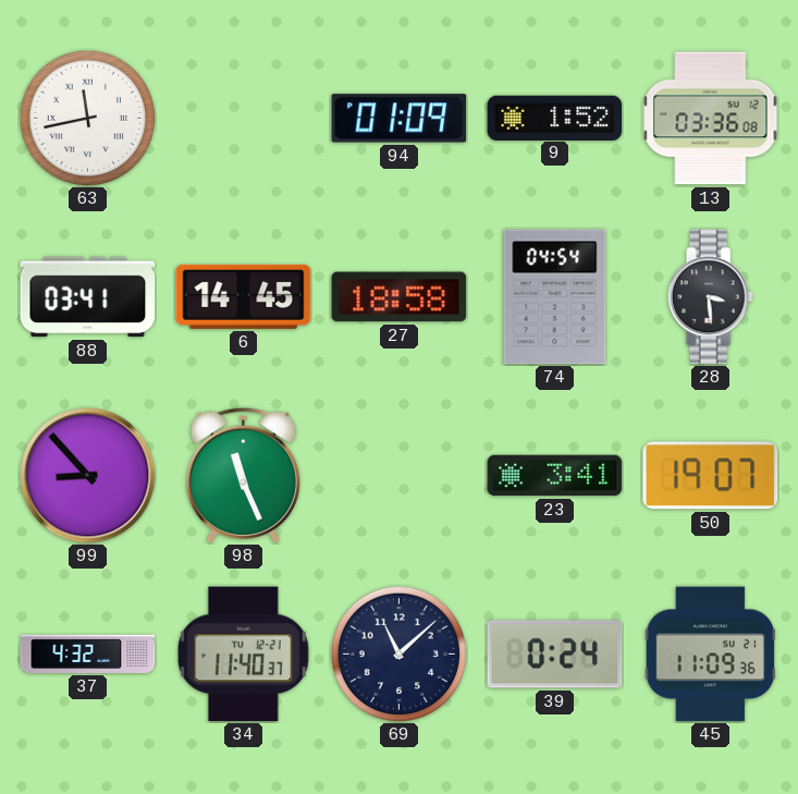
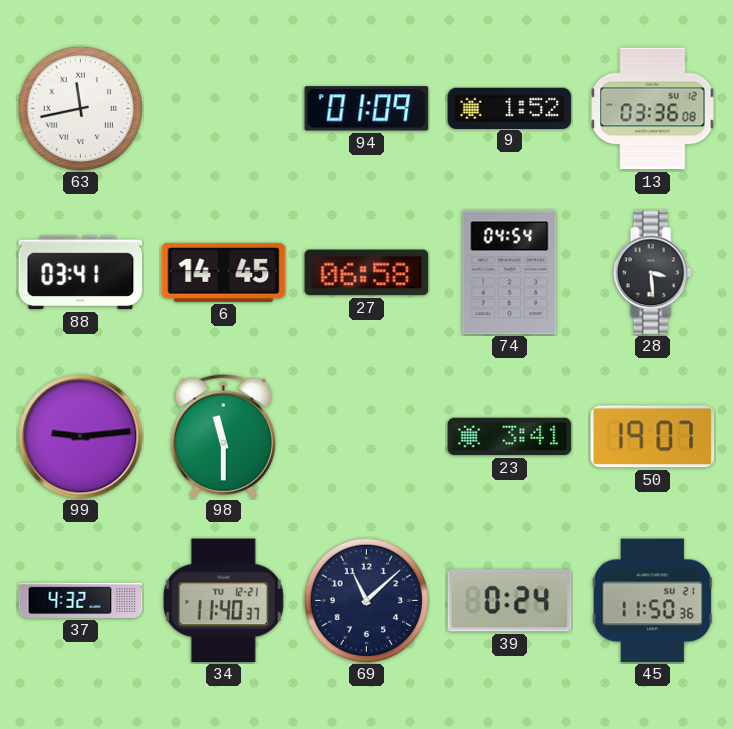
27: 18:58 -> 06:58 (367, 273)
99: 8:53 -> 9:14 (81, 437)
98: 11:26 -> 11:30 (223, 436)
45: 11:09 -> 11:50 (653, 601)
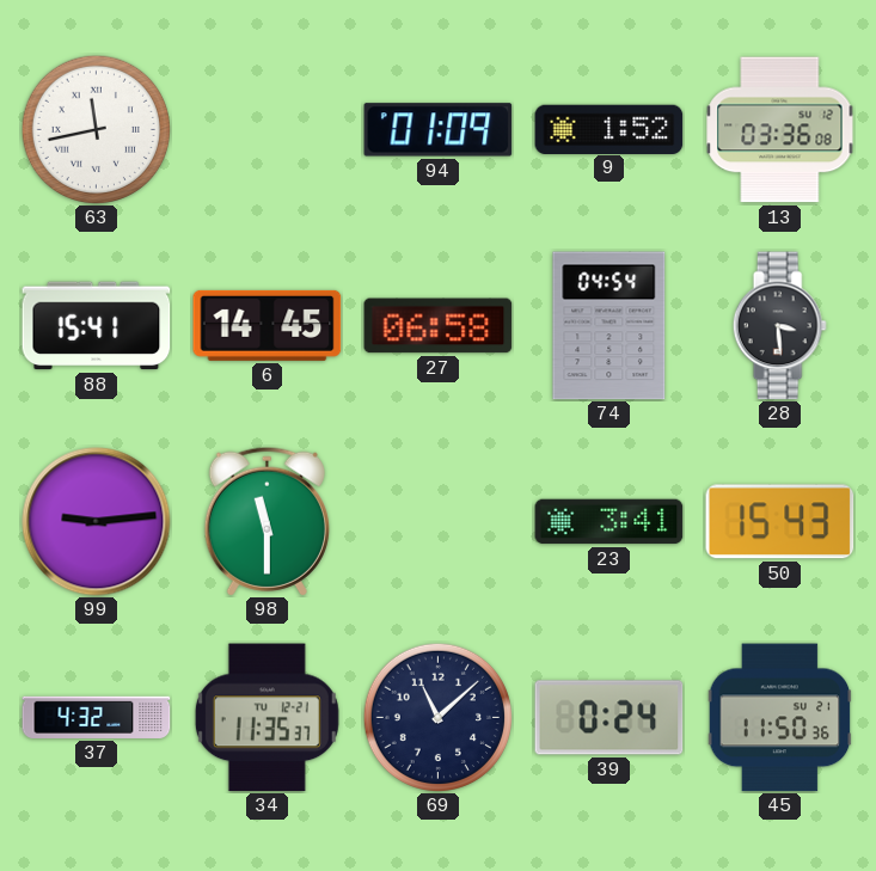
88: 03:41 -> 15:41 (97, 326)
50: 19:07 -> 15:43 (780, 522)
34: 11:40 -> 11:35 (267, 718)
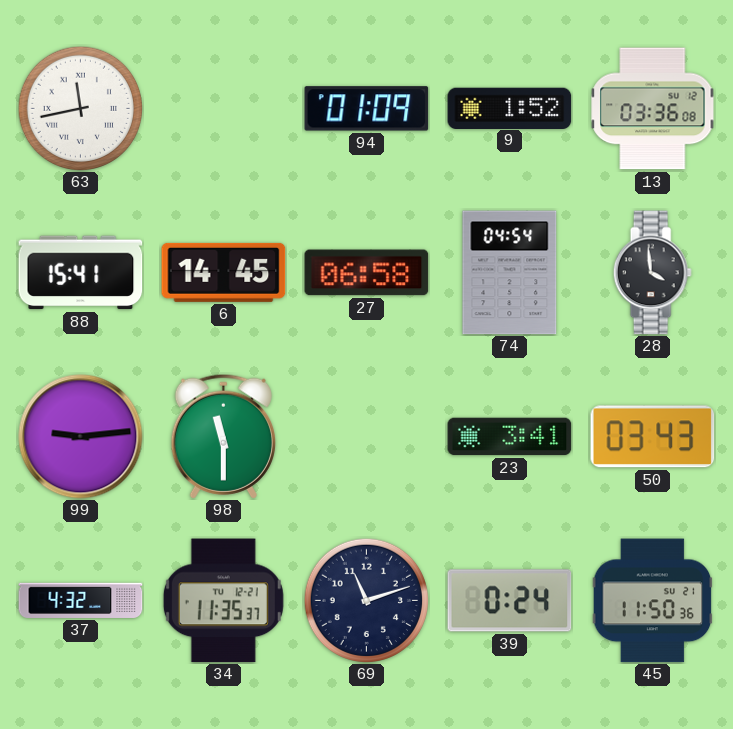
28: 3:29 -> 3:59 (652, 273)
50: 15:43 -> 03:43 (653, 437)
69: 11:08 -> 11:12 (366, 600)
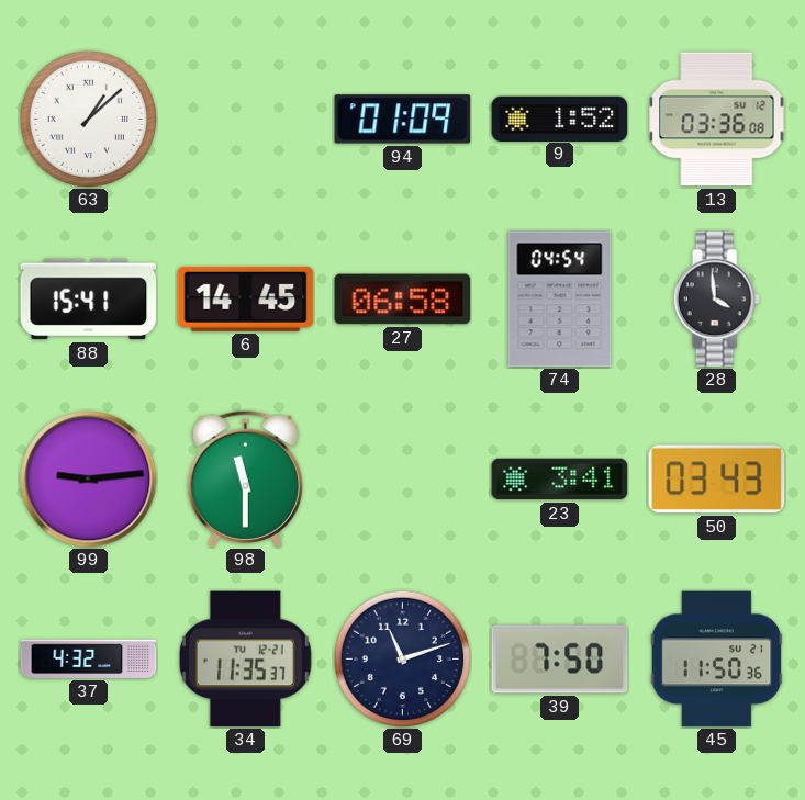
63: 11:43 -> 1:08 (88, 119)
39: 0:24 -> 7:50 (560, 660)
